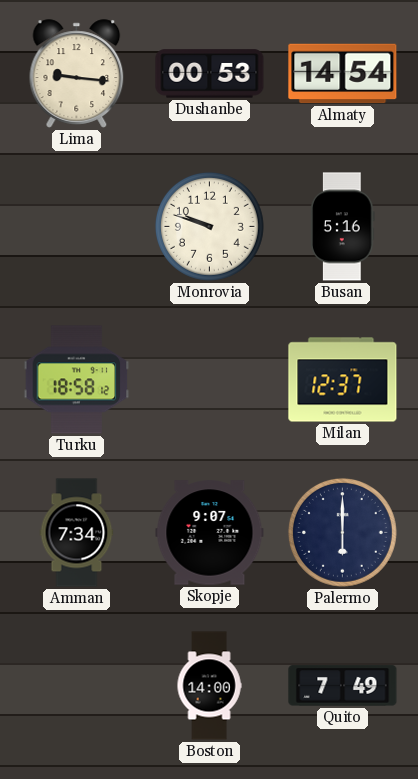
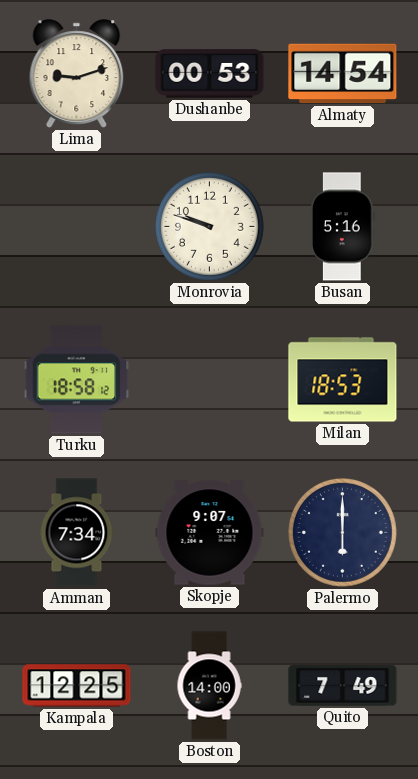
Lima: 9:16 -> 9:12 (77, 74)
Milan: 12:37 -> 18:53 (343, 380)
Kampala: none -> 12:25 (77, 686)
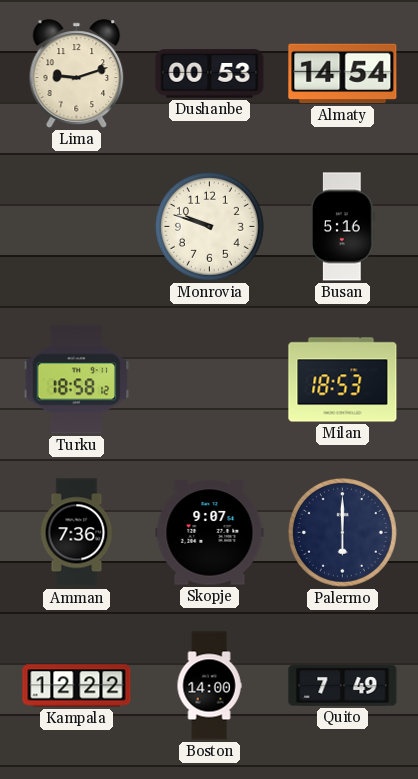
Amman: 7:34 -> 7:36 (77, 533)
Kampala: 12:25 -> 12:22 (77, 686)
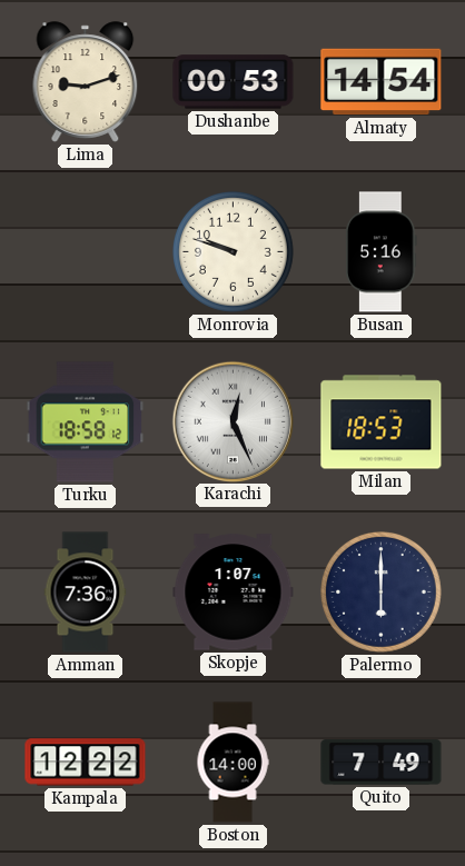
Karachi: none -> 12:26 (233, 421)
Skopje: 9:07 -> 1:07 (234, 593)
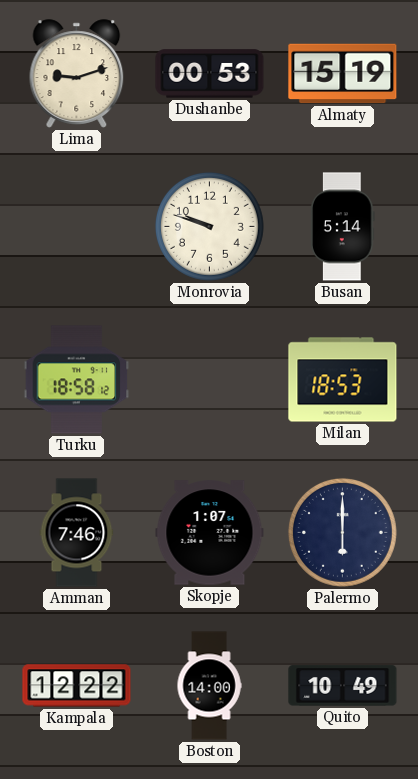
Almaty: 14:54 -> 15:19 (343, 74)
Busan: 5:16 -> 5:14 (343, 227)
Karachi: 12:26 -> none (233, 421)
Amman: 7:36 -> 7:46 (77, 533)
Quito: 7:49 -> 10:49 (343, 686)
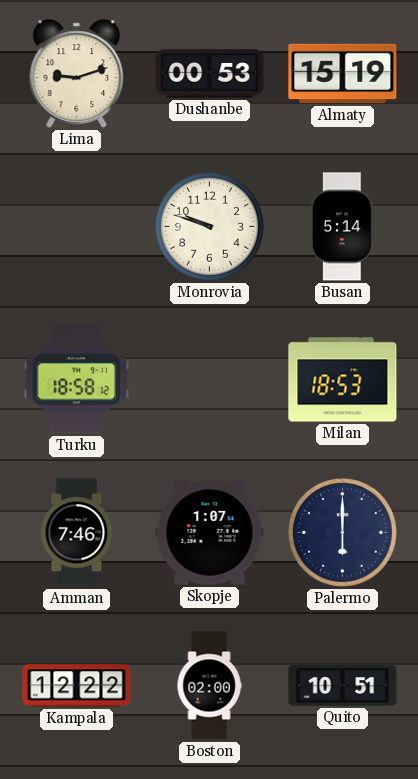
Boston: 14:00 -> 02:00 (209, 686)
Quito: 10:49 -> 10:51 (343, 686)
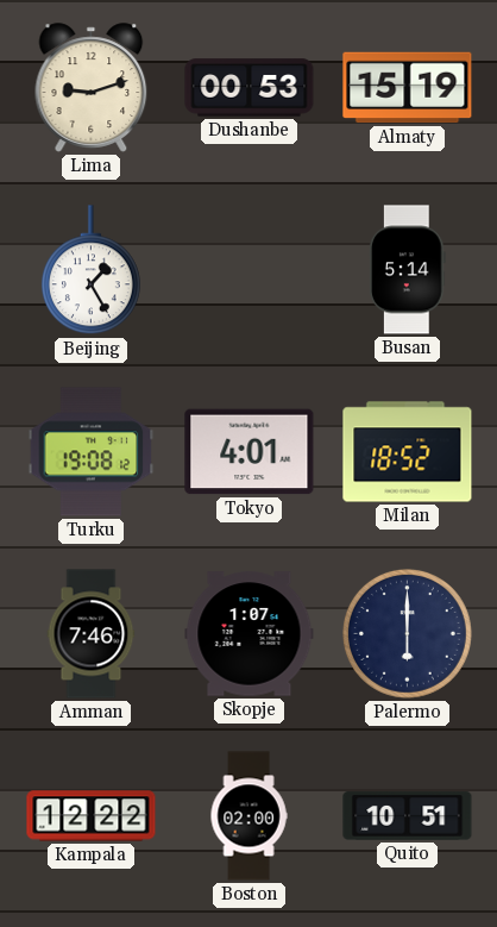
Beijing: none -> 1:25 (90, 270)
Monrovia: 9:48 -> none (209, 226)
Turku: 18:58 -> 19:08 (92, 452)
Tokyo: none -> 4:01 (250, 452)
Milan: 18:53 -> 18:52 (408, 452)
